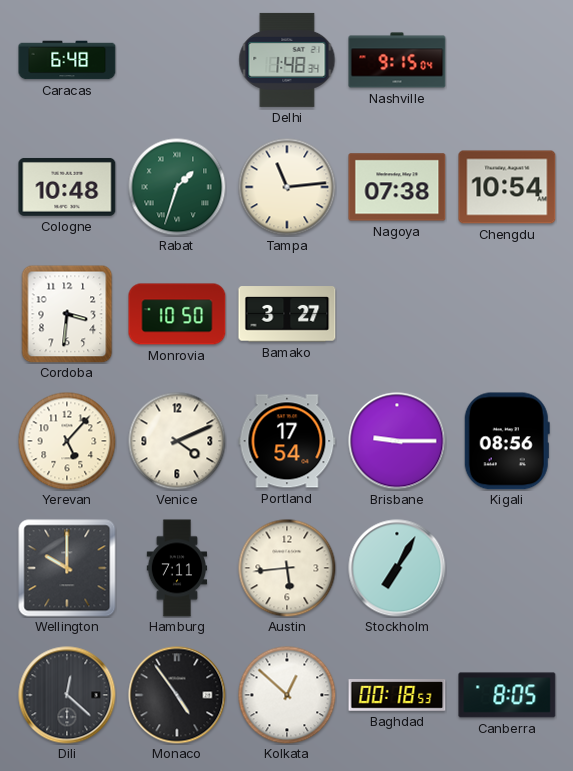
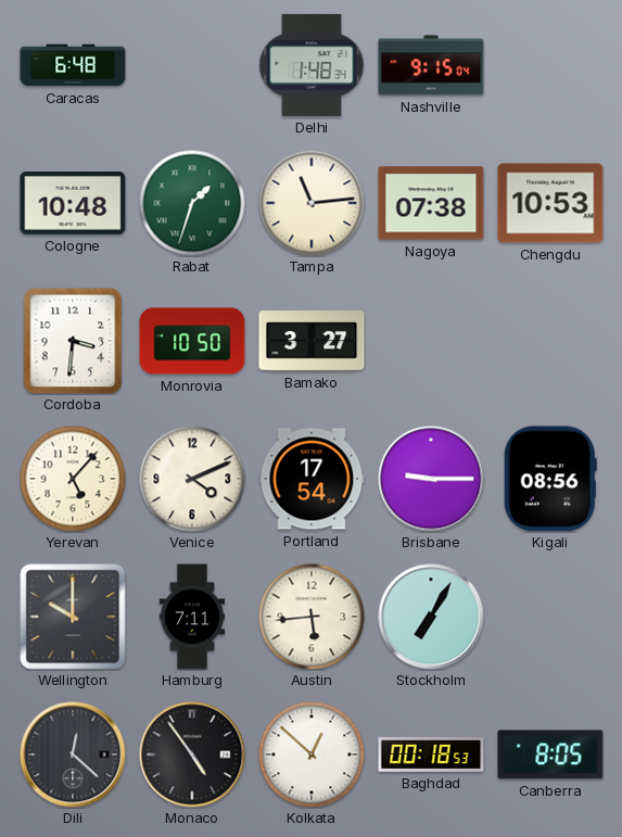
Chengdu: 10:54 -> 10:53 (550, 203)
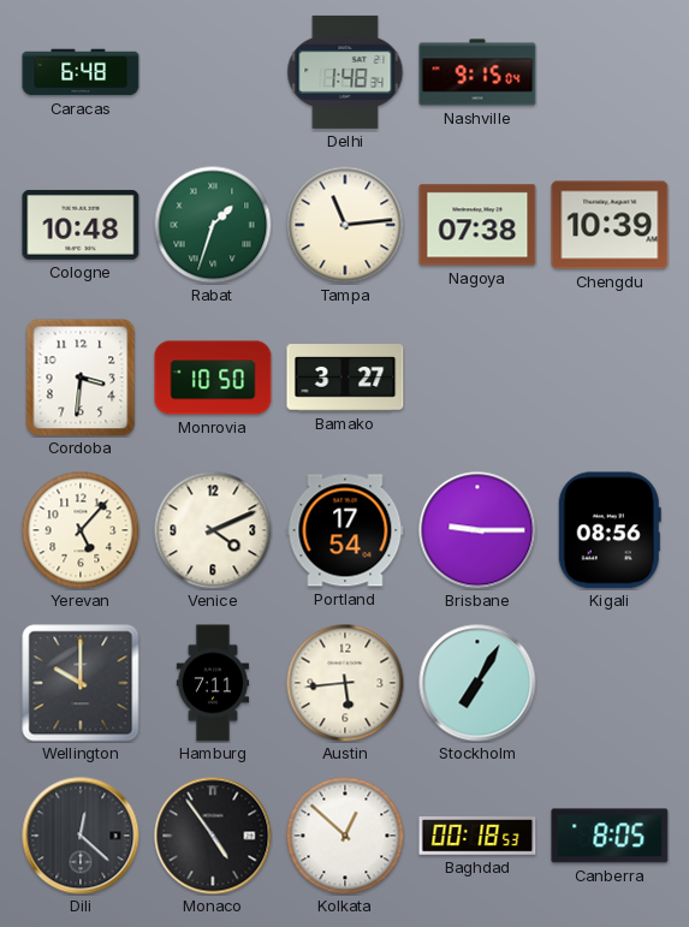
Chengdu: 10:53 -> 10:39 (610, 225)
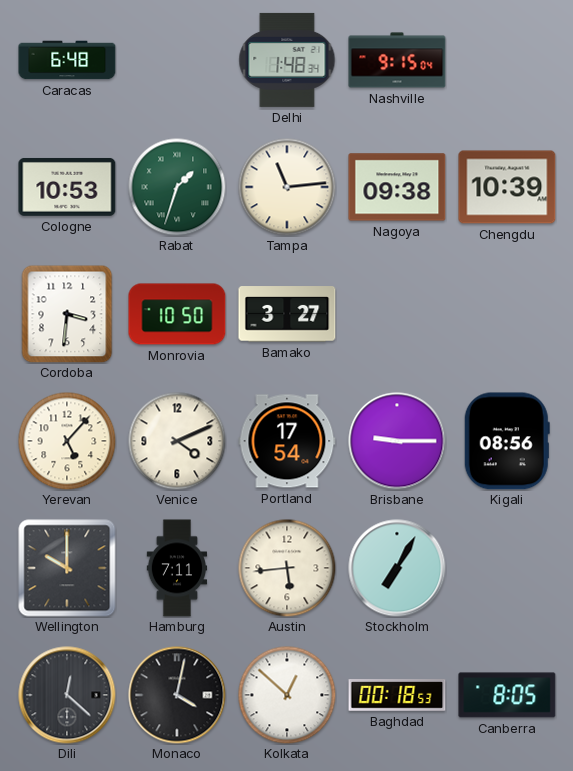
Cologne: 10:48 -> 10:53 (67, 187)
Nagoya: 07:38 -> 09:38 (397, 187)
Monaco: 4:54 -> 4:02 (177, 695)
